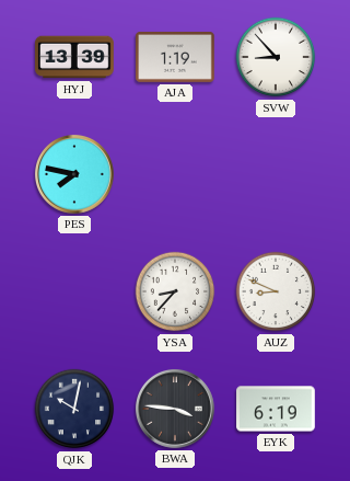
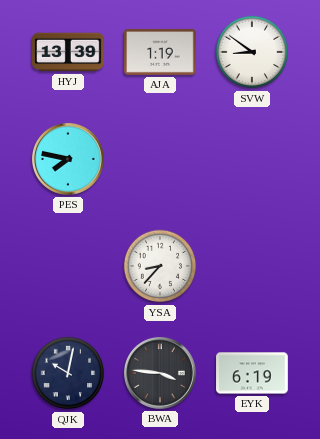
SVW: 8:53 -> 8:51 (252, 52)
AUZ: 8:49 -> none (276, 291)
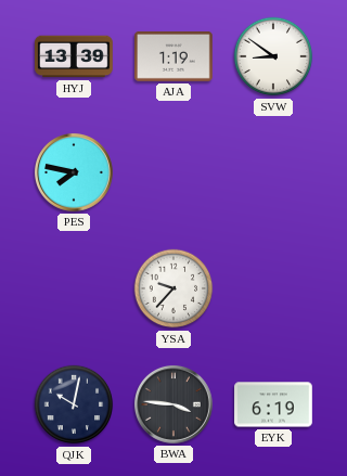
YSA: 8:37 -> 9:37 (173, 288)
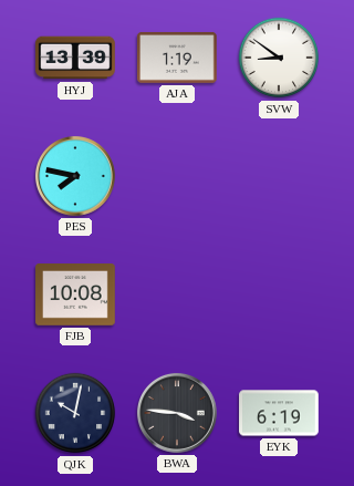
FJB: none -> 10:08 (75, 296)
YSA: 9:37 -> none (173, 288)
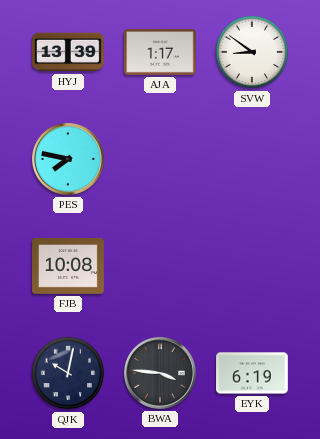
AJA: 1:19 -> 1:17 (161, 52)
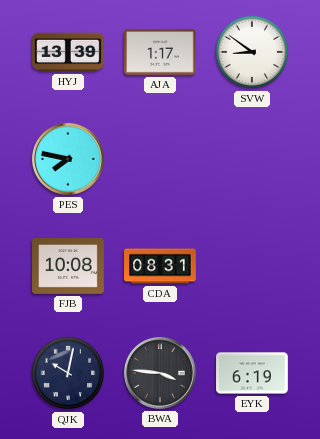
CDA: none -> 08:31 (160, 266)
